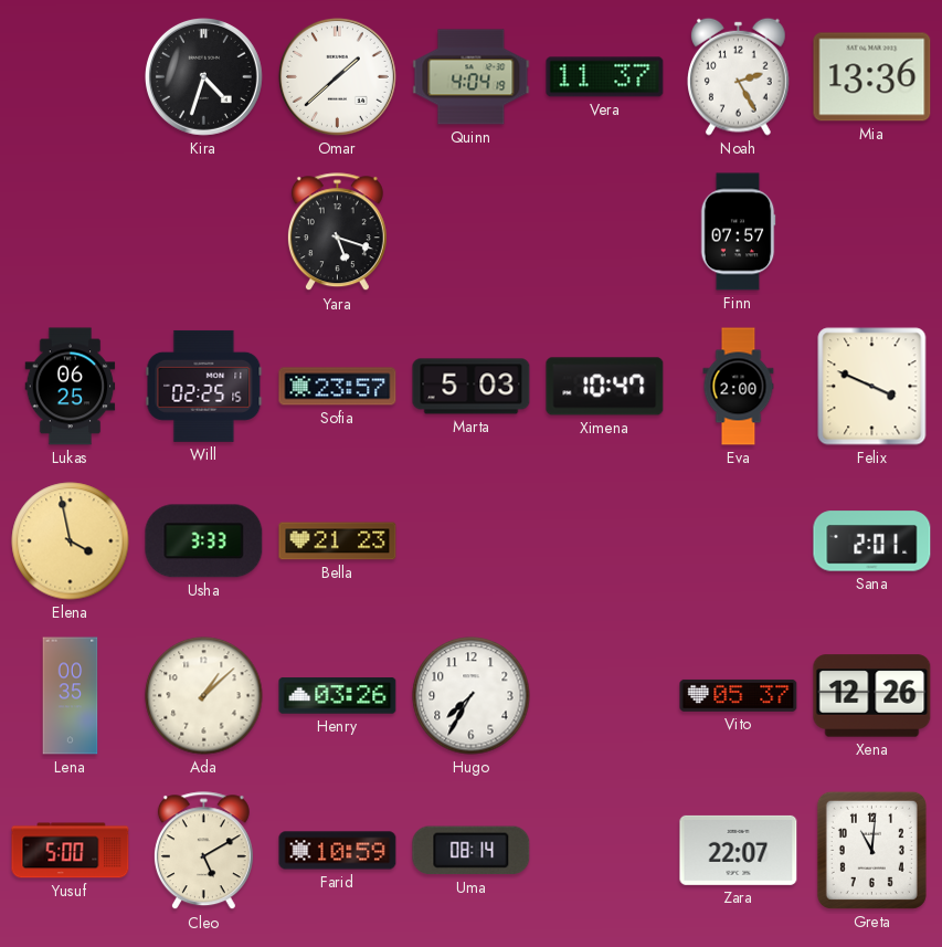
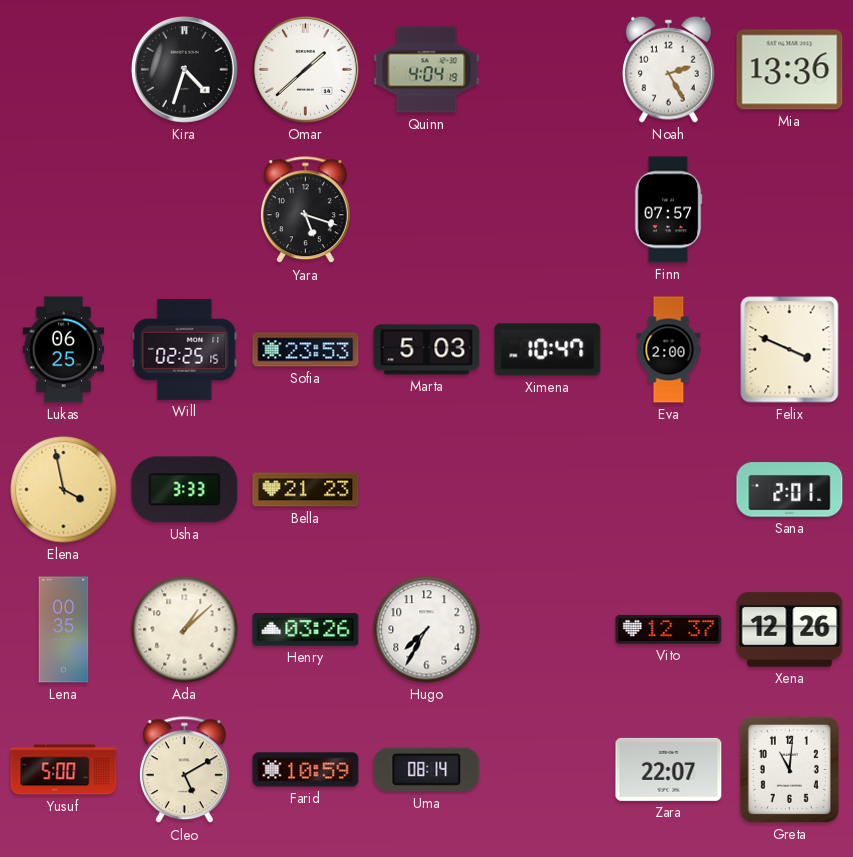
Vera: 11:37 -> none (605, 77)
Sofia: 23:57 -> 23:53 (306, 350)
Vito: 05:37 -> 12:37 (669, 629)
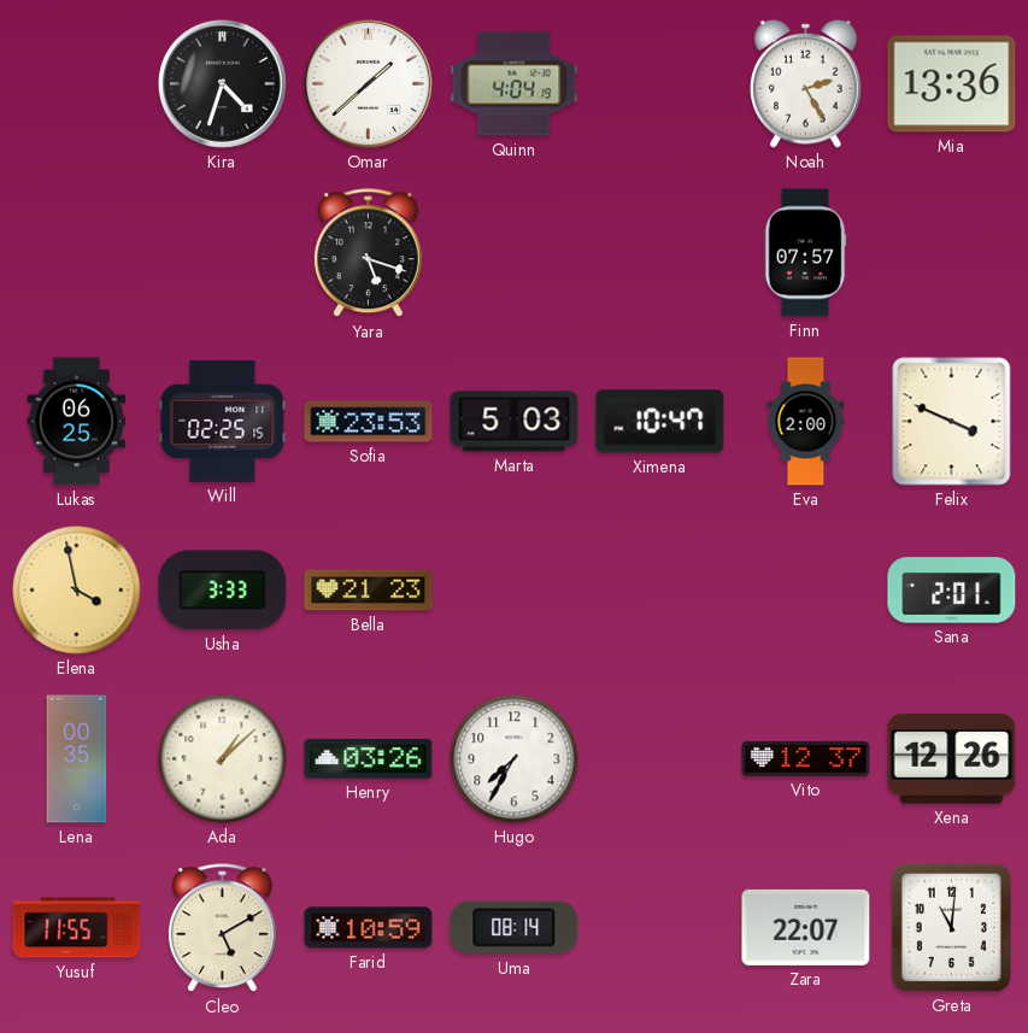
Yusuf: 5:00 -> 11:55 (77, 928)
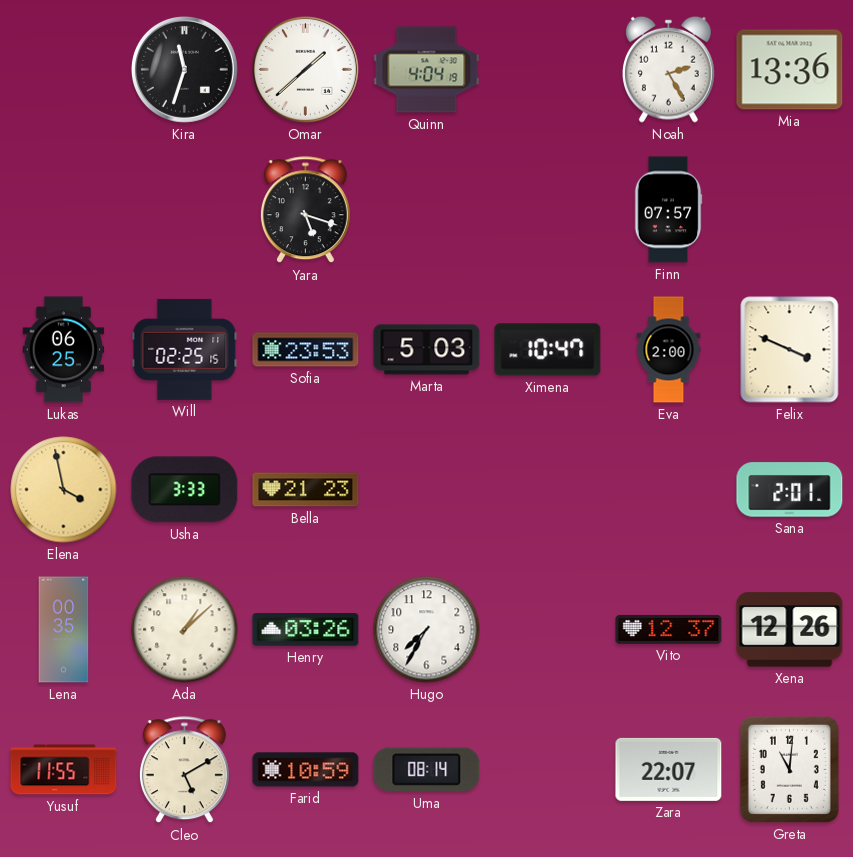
Kira: 4:33 -> 11:33 (184, 69)
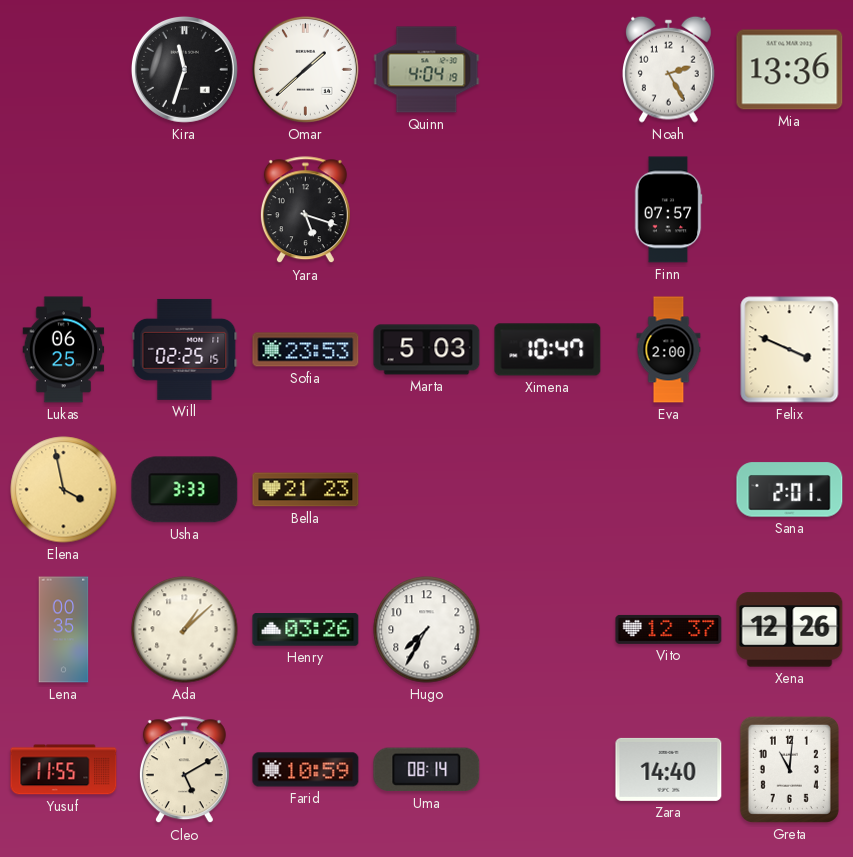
Zara: 22:07 -> 14:40 (669, 769)
